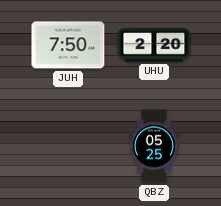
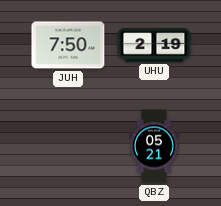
UHU: 2:20 -> 2:19 (154, 45)
QBZ: 05:25 -> 05:21 (154, 146)
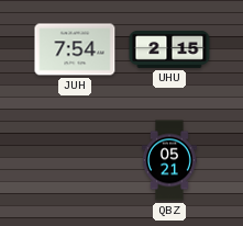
JUH: 7:50 -> 7:54 (75, 49)
UHU: 2:19 -> 2:15 (169, 49)
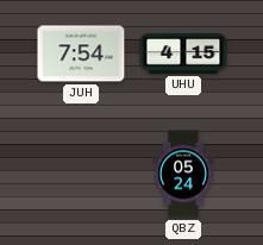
UHU: 2:15 -> 4:15 (183, 54)
QBZ: 05:21 -> 05:24 (183, 174)
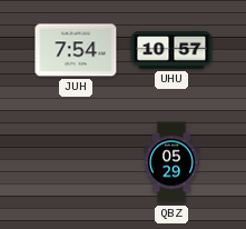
UHU: 4:15 -> 10:57 (171, 50)
QBZ: 05:24 -> 05:29 (171, 162)
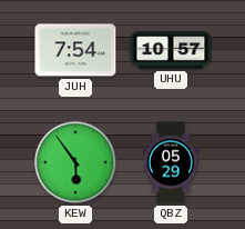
KEW: none -> 5:54 (75, 162)
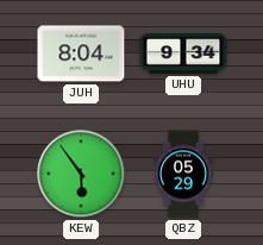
JUH: 7:54 -> 8:04 (81, 54)
UHU: 10:57 -> 9:34 (183, 54)
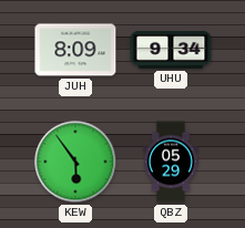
JUH: 8:04 -> 8:09 (75, 50)
